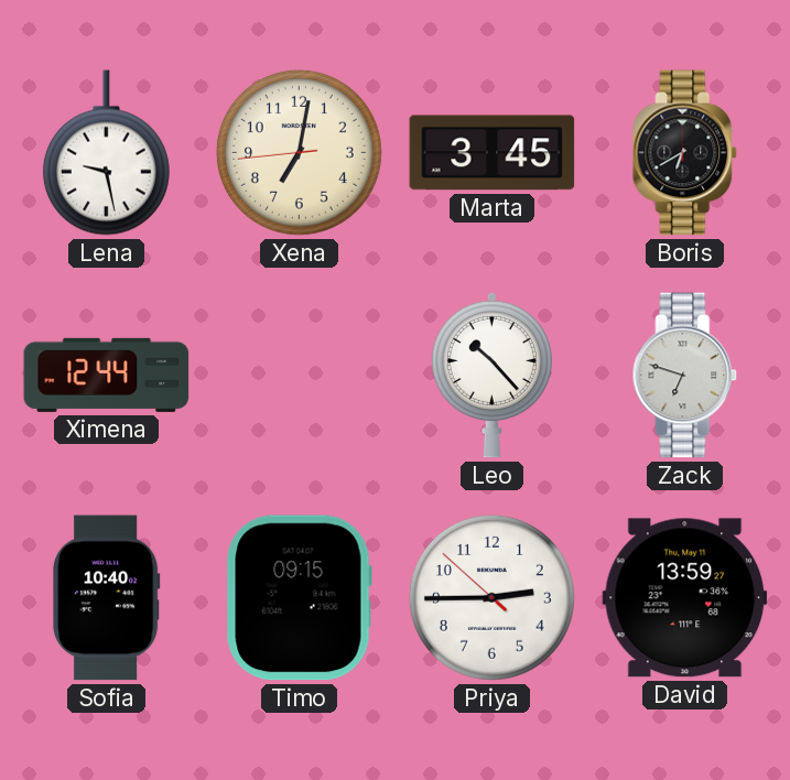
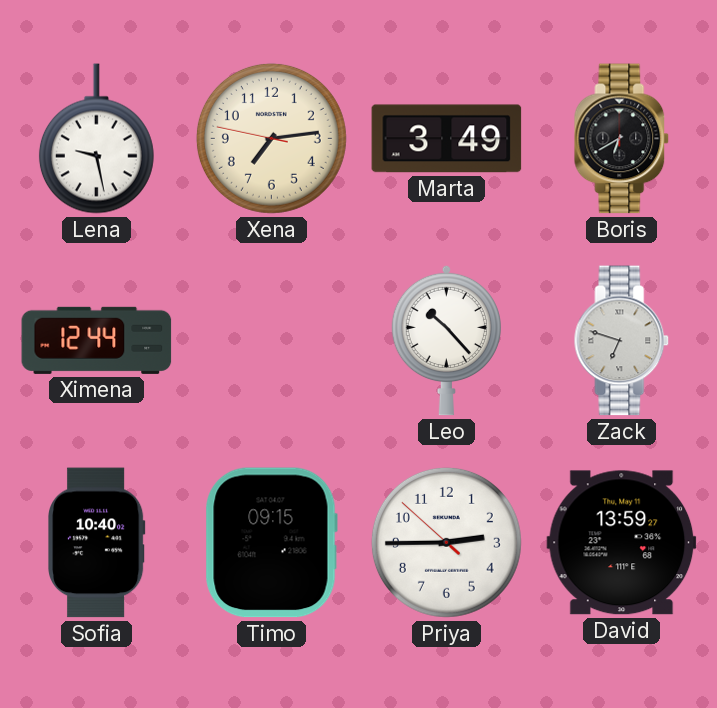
Xena: 7:01 -> 7:13 (271, 138)
Marta: 3:45 -> 3:49 (447, 139)
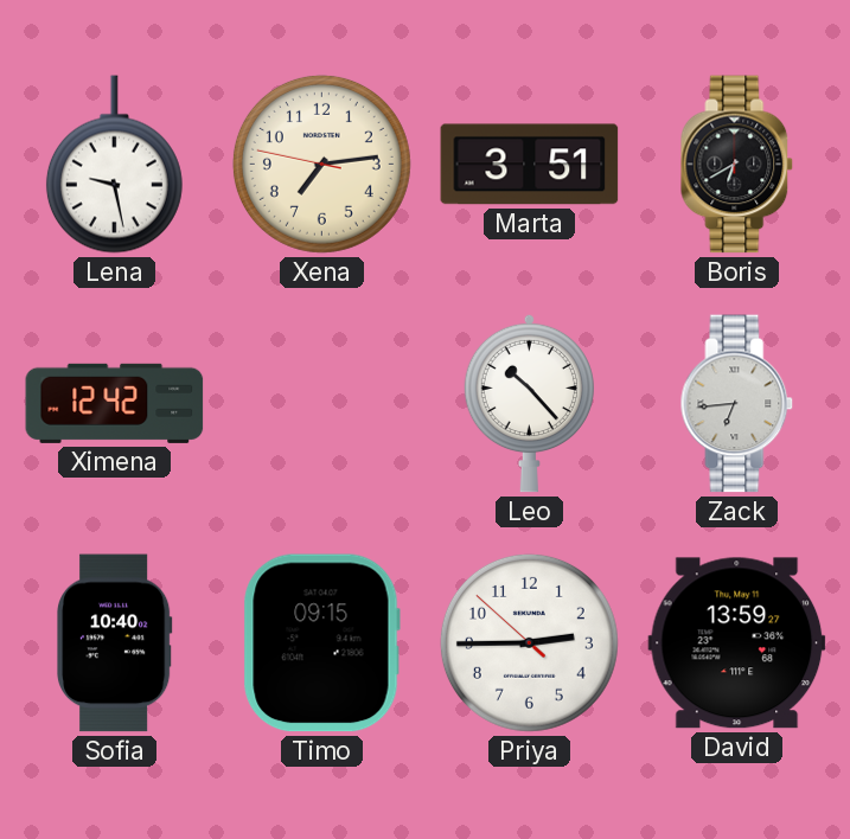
Marta: 3:49 -> 3:51 (530, 165)
Ximena: 12:44 -> 12:42 (115, 403)
Zack: 6:48 -> 6:44 (737, 404)
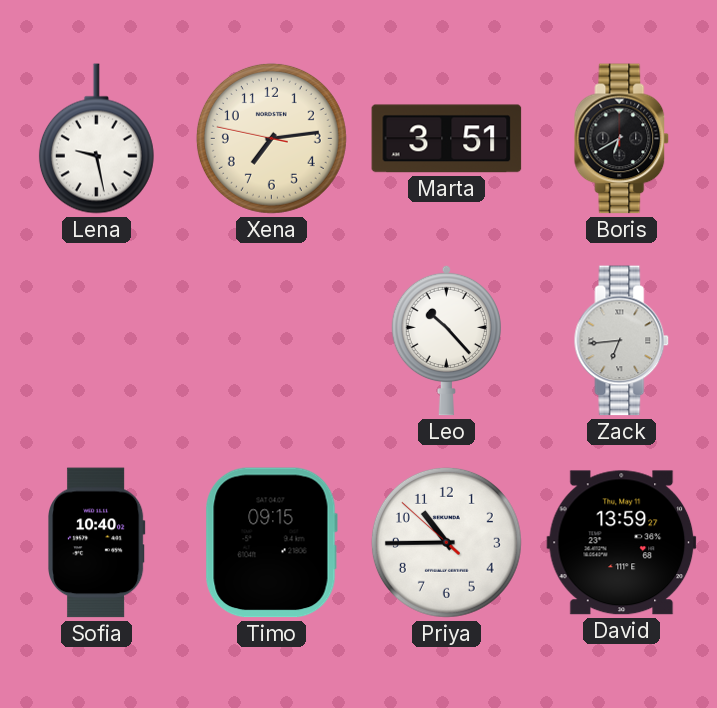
Ximena: 12:42 -> none (115, 403)
Priya: 2:44 -> 10:44 (446, 542)
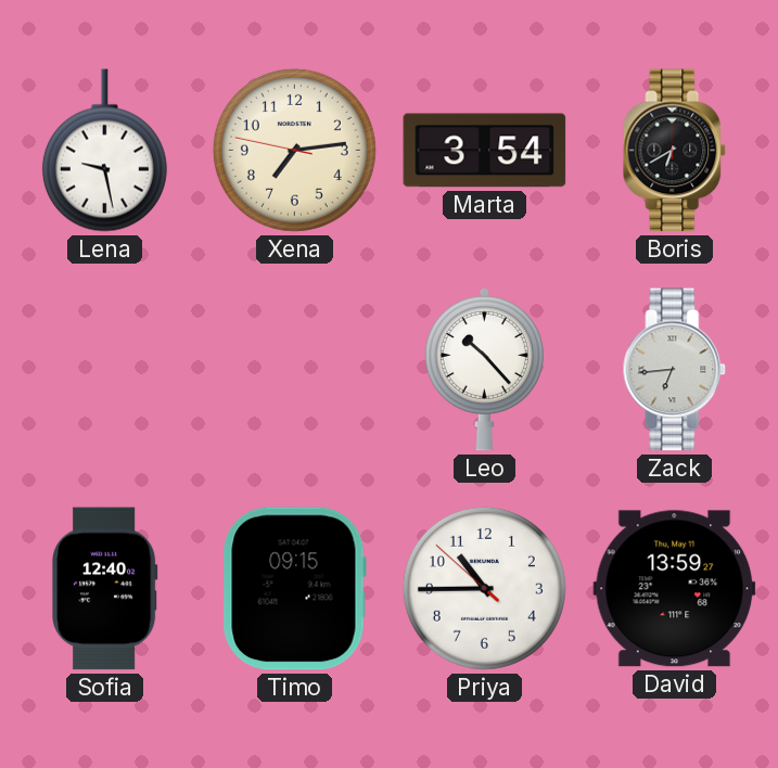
Marta: 3:51 -> 3:54 (485, 151)
Sofia: 10:40 -> 12:40 (105, 589)
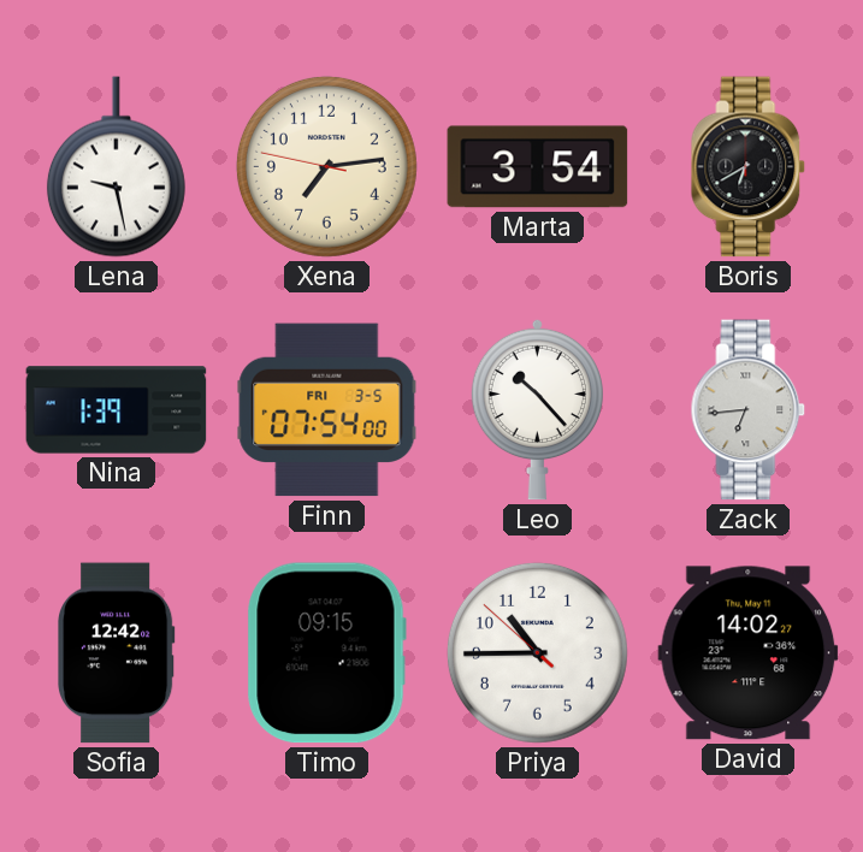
Nina: none -> 1:39 (117, 410)
Finn: none -> 07:54 (327, 410)
Sofia: 12:40 -> 12:42 (117, 653)
David: 13:59 -> 14:02 (749, 653)
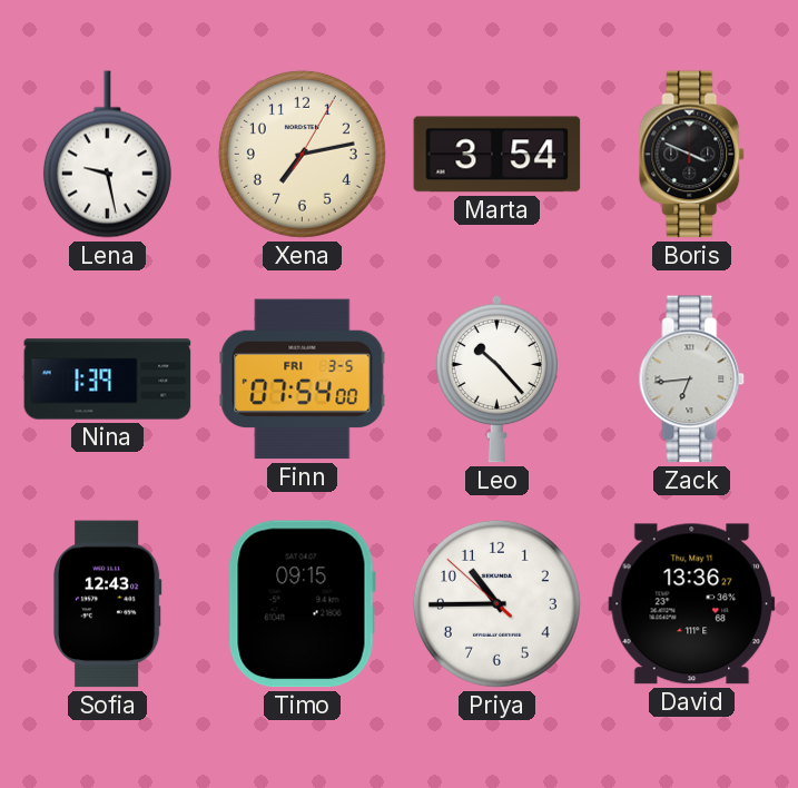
Xena: 7:13:47 -> 7:13:05 (302, 154)
Boris: 6:40 -> 3:49 (692, 155)
Sofia: 12:42 -> 12:43 (108, 604)
David: 14:02 -> 13:36 (692, 604)
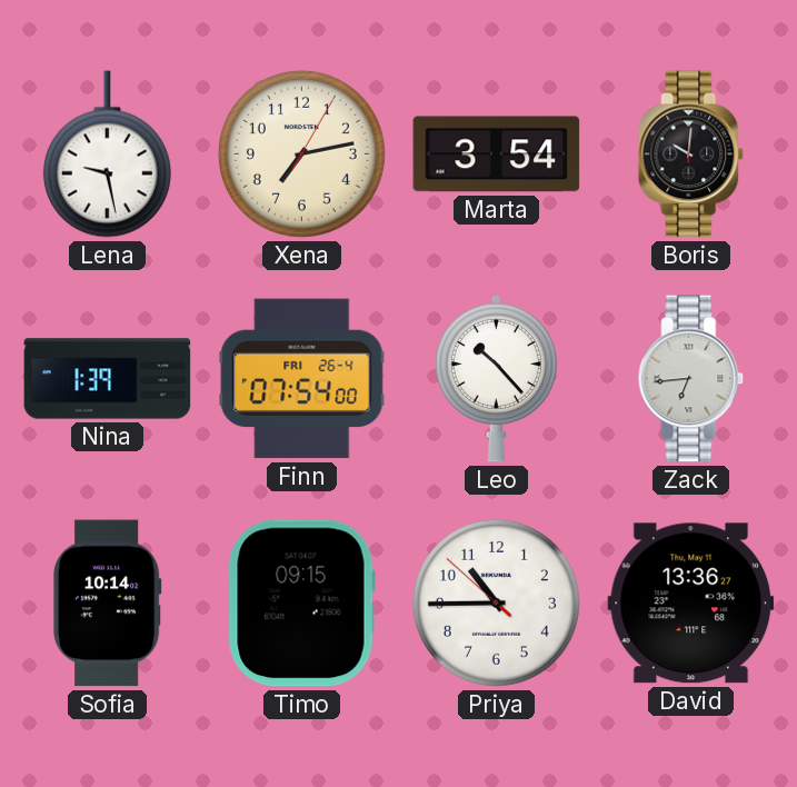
Boris: 3:49 -> 10:01 (691, 155)
Finn date: FRI 3-5 -> FRI 26-4 (302, 379)
Sofia: 12:43 -> 10:14 (108, 604)
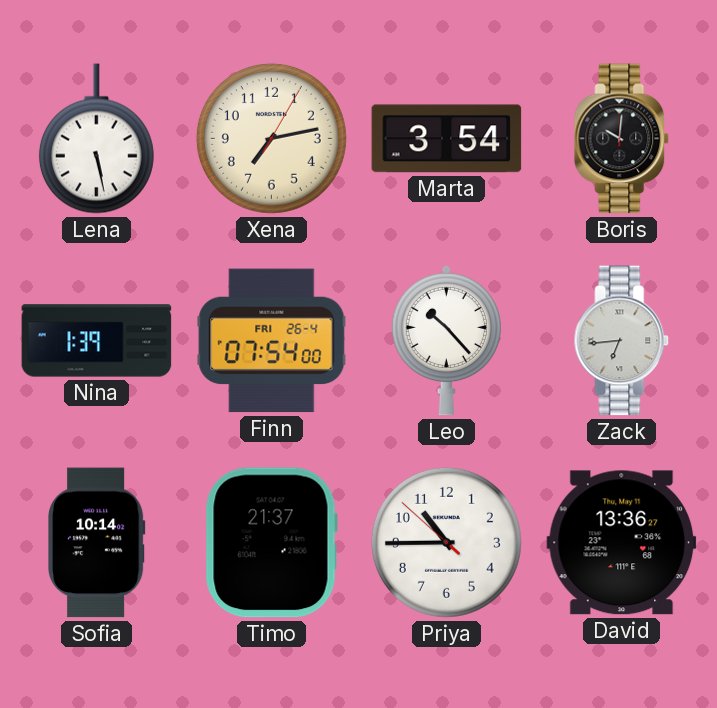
Lena: 9:28 -> 5:28 (96, 139)
Timo: 09:15 -> 21:37 (271, 543)
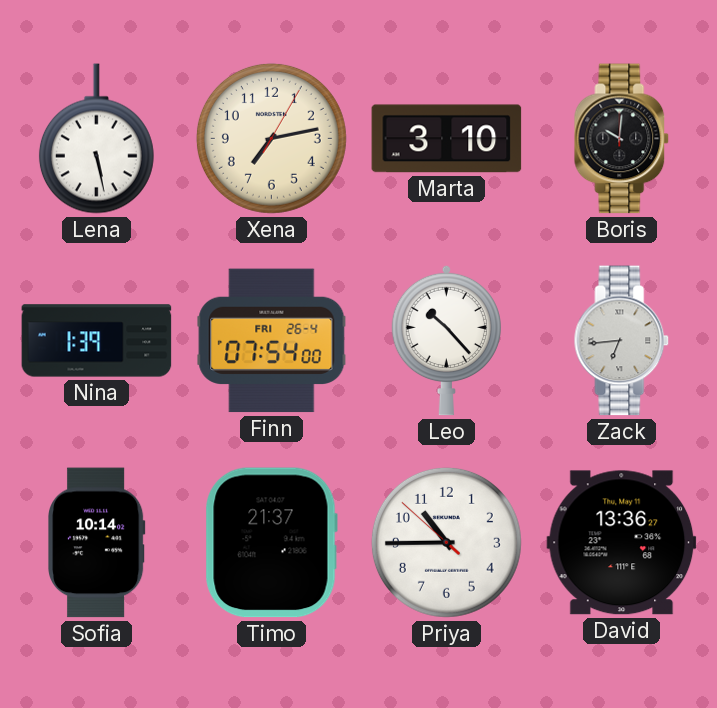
Marta: 3:54 -> 3:10 (447, 139)
